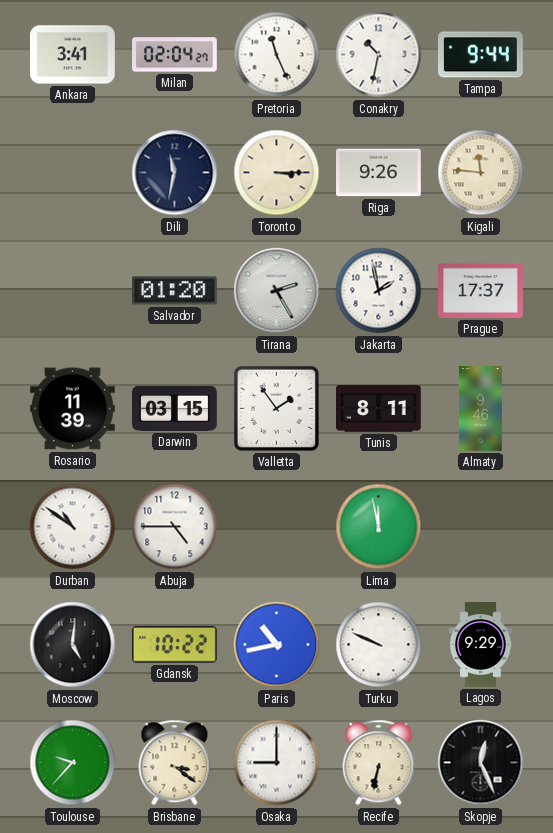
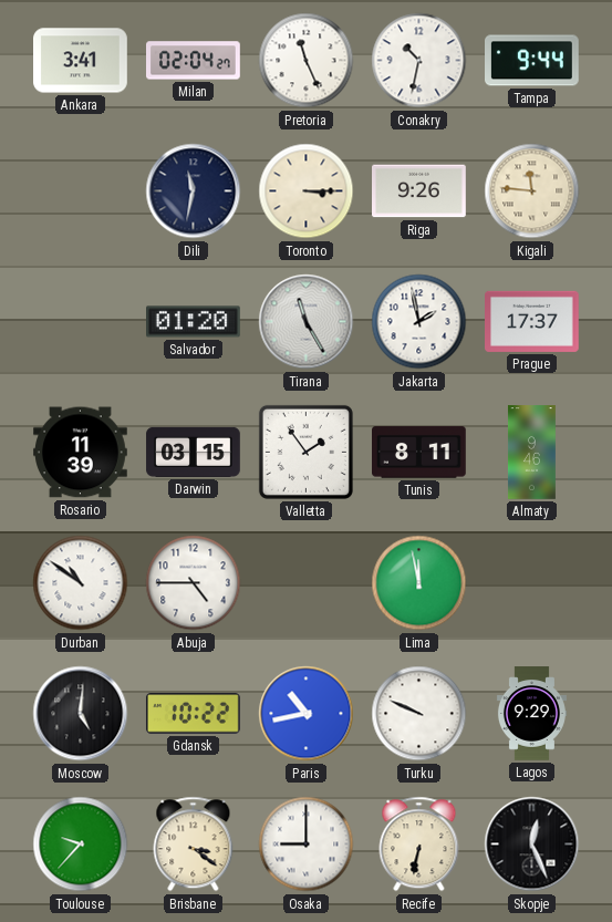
Tirana: 2:25 -> 11:25 (307, 322)
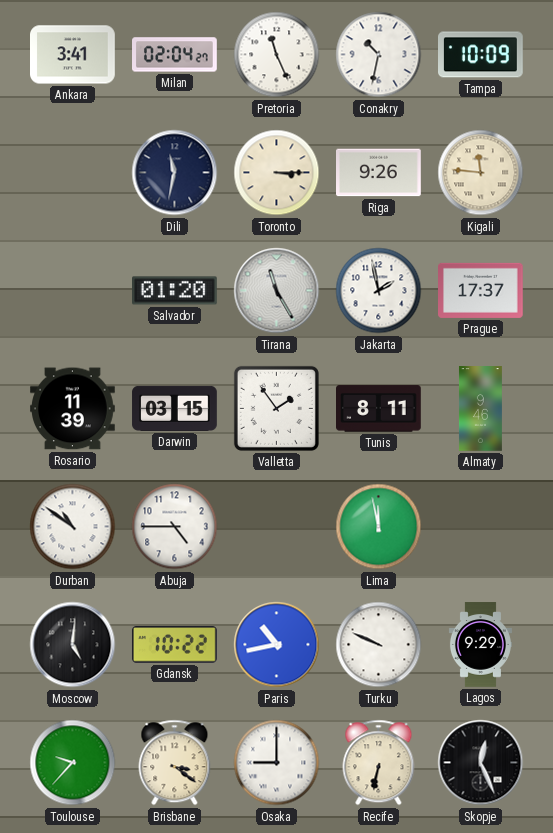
Tampa: 9:44 -> 10:09 (481, 55)
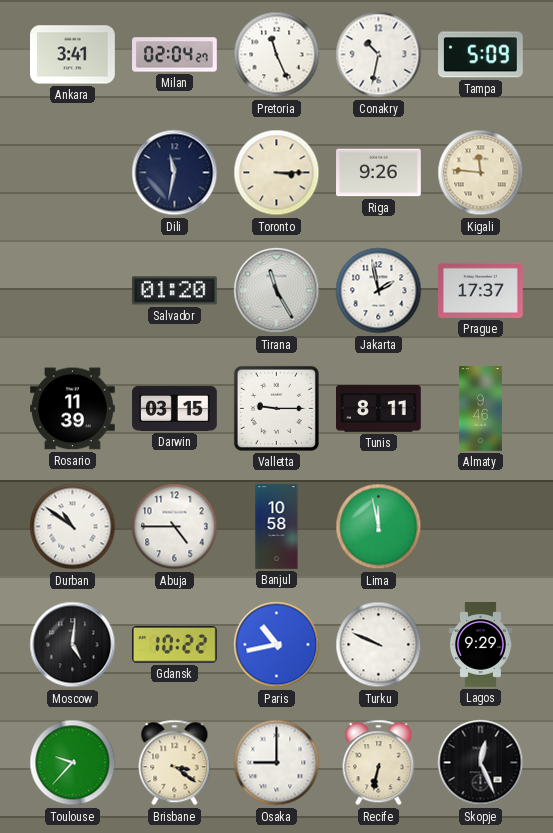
Tampa: 10:09 -> 5:09 (481, 55)
Valletta: 1:54 -> 9:15 (276, 408)
Banjul: none -> 10:58 (277, 527)
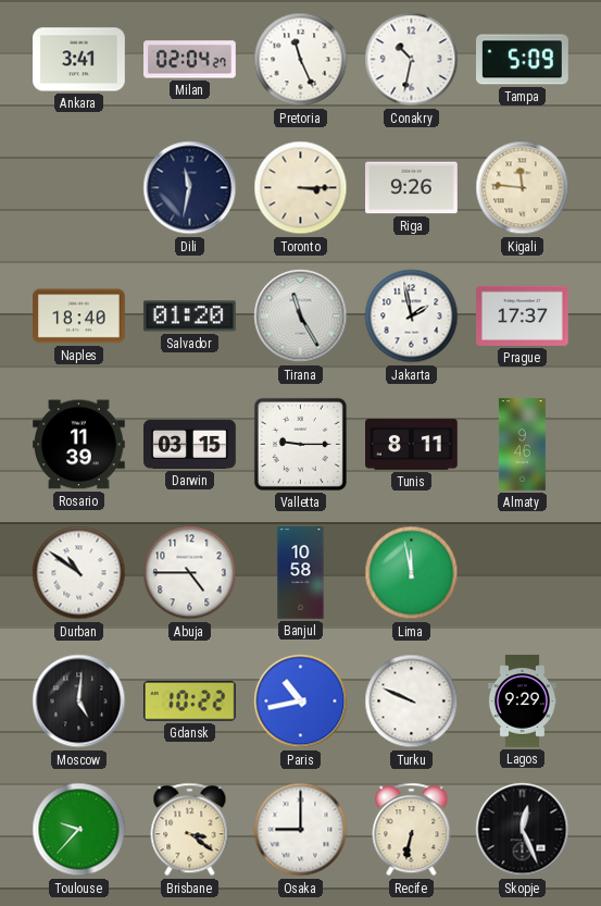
Naples: none -> 18:40 (79, 317)
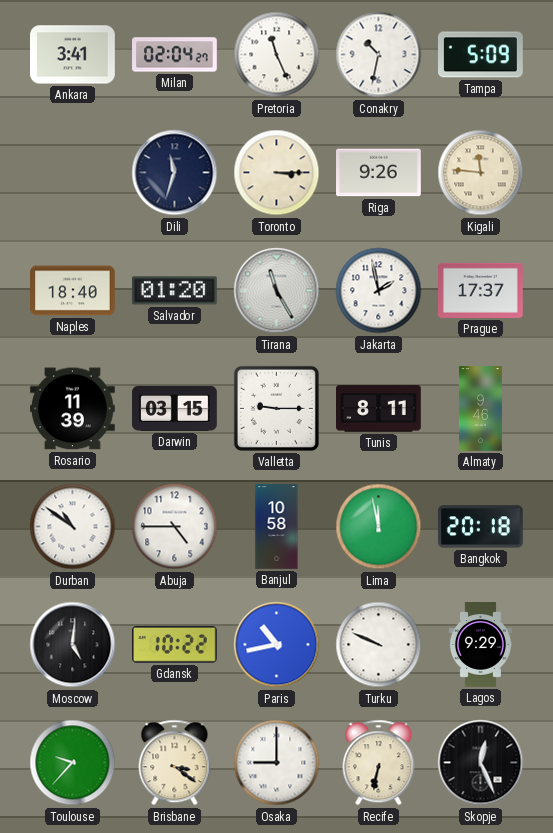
Dili: 11:32 -> 11:33 (175, 173)
Bangkok: none -> 20:18 (481, 527)
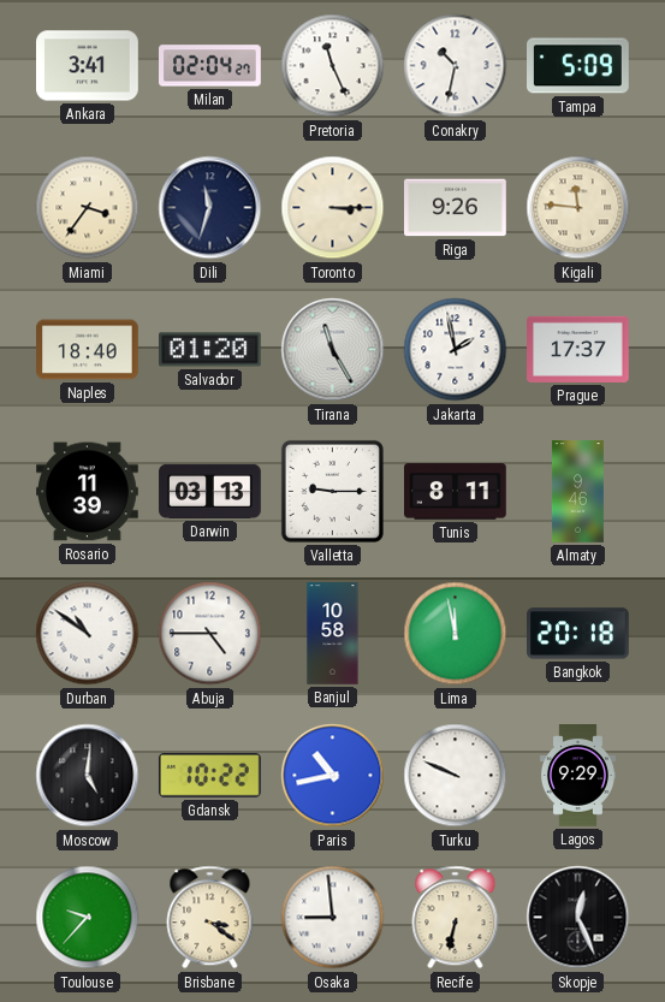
Miami: none -> 3:36 (88, 208)
Darwin: 03:15 -> 03:13 (210, 491)
Osaka: 9:00 -> 8:59 (333, 918)
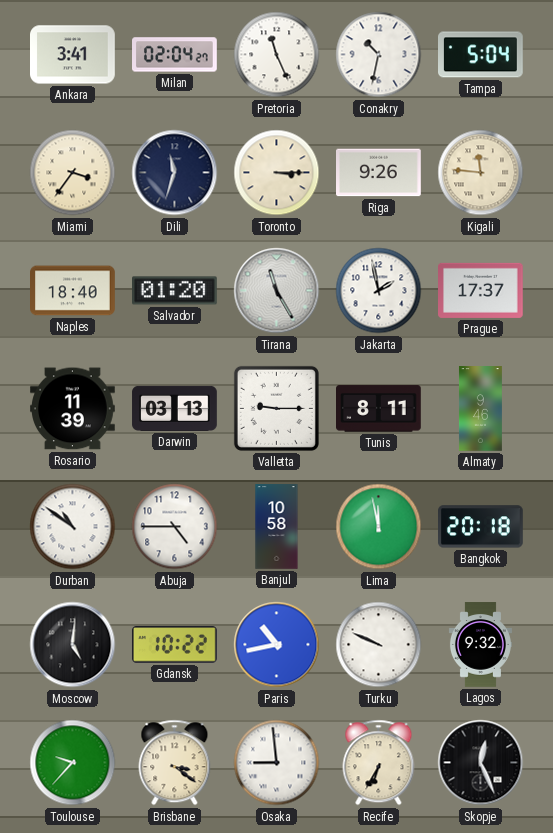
Tampa: 5:09 -> 5:04 (481, 55)
Lagos: 9:29 -> 9:32 (480, 645)
Recife: 6:32 -> 6:35 (379, 763)
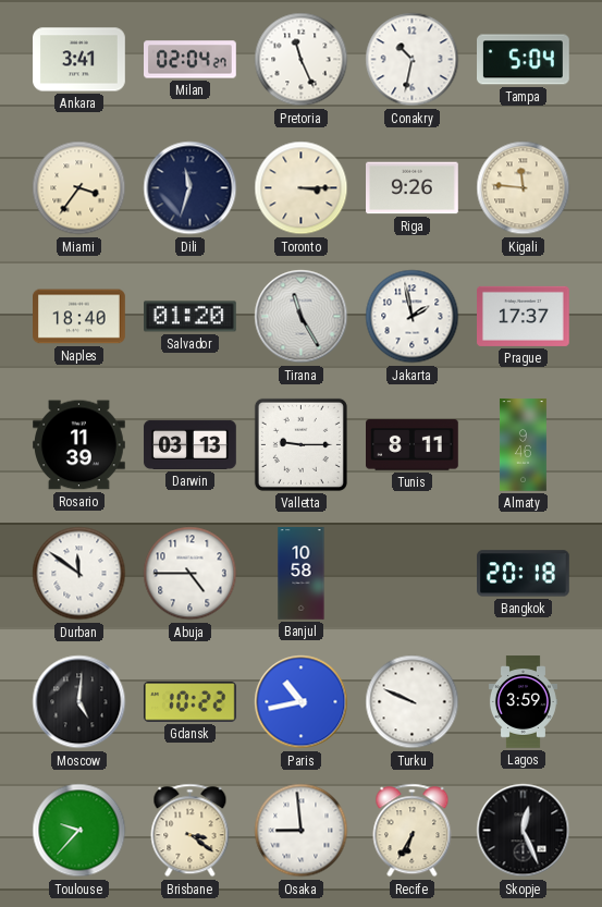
Durban: 10:51 -> 11:51 (79, 574)
Lima: 11:58 -> none (379, 527)
Lagos: 9:32 -> 3:59 (523, 702)
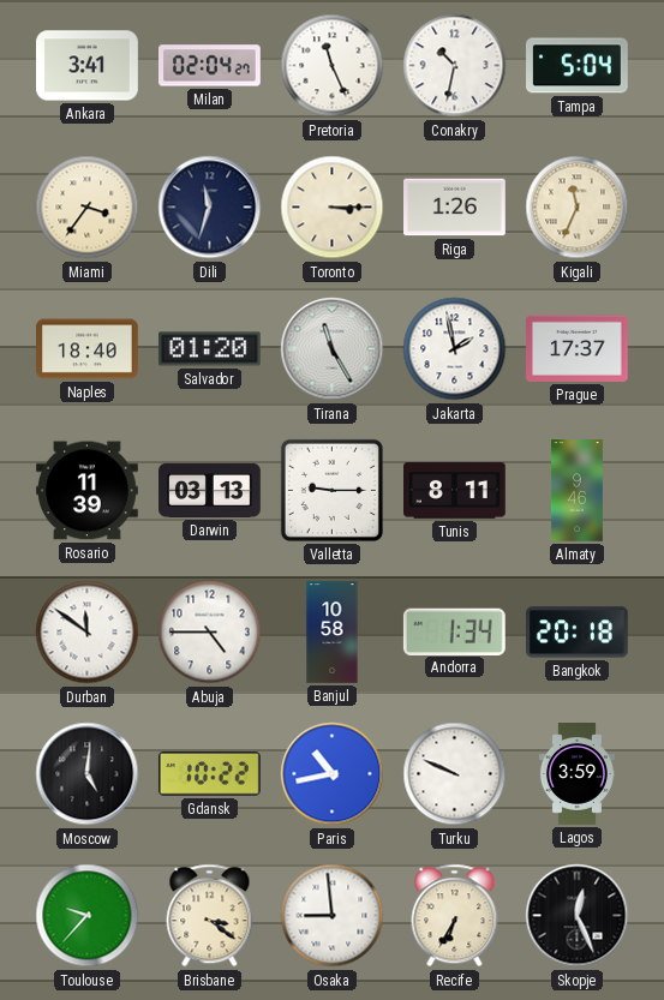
Riga: 9:26 -> 1:26 (455, 208)
Kigali: 11:46 -> 11:34 (578, 208)
Andorra: none -> 1:34 (454, 631)
